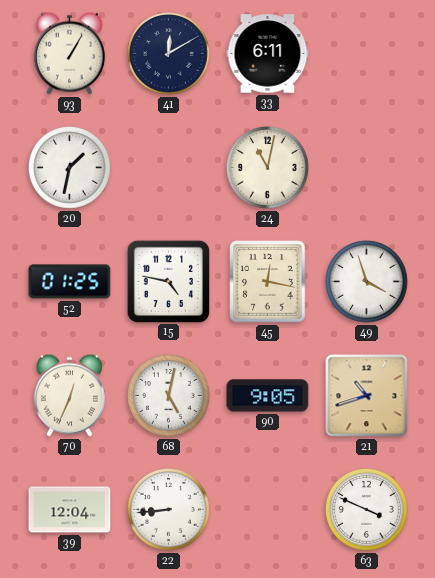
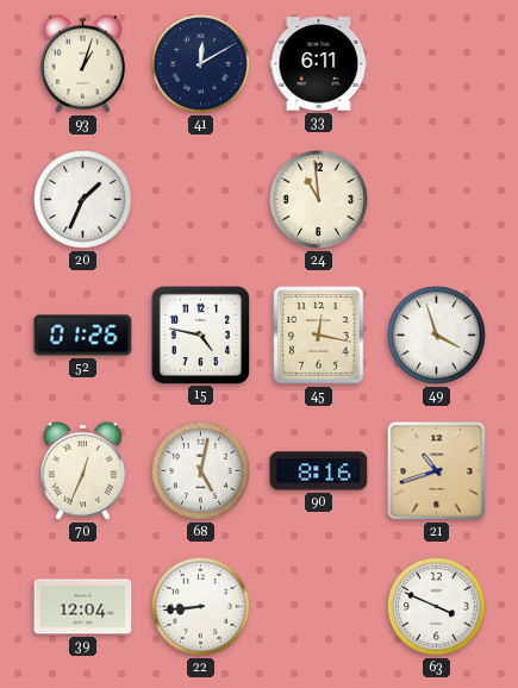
93: 1:05 -> 1:03 (82, 63)
20: 1:32 -> 1:34 (83, 200)
24: 11:02 -> 10:59 (319, 200)
52: 01:25 -> 01:26 (83, 336)
90: 9:05 -> 8:16 (319, 471)
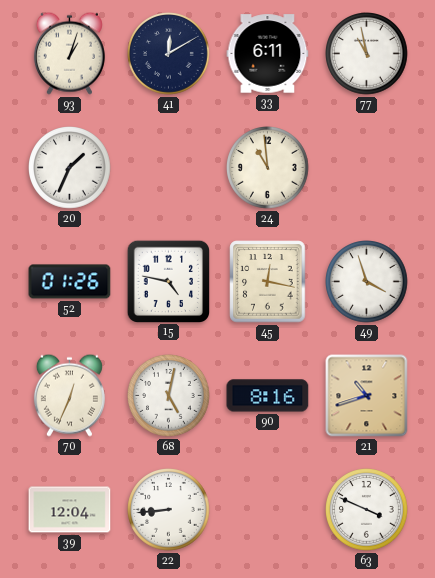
77: none -> 10:58 (367, 54)
